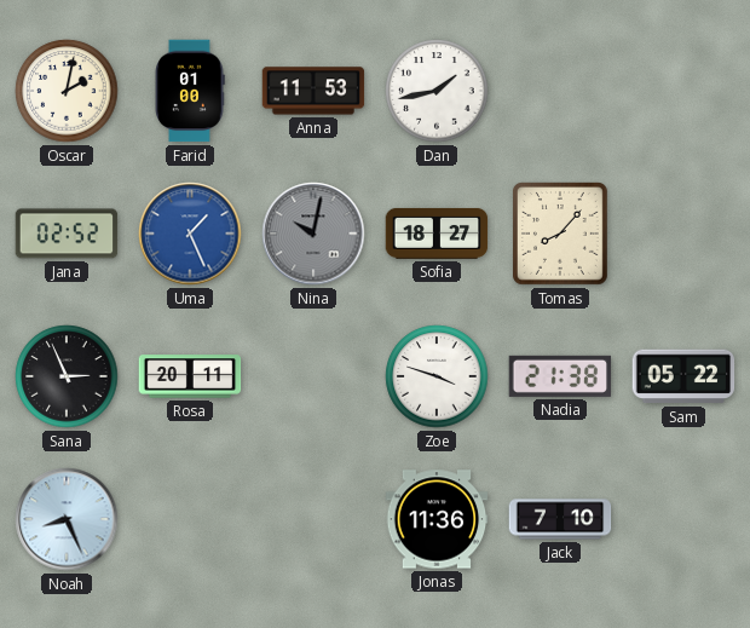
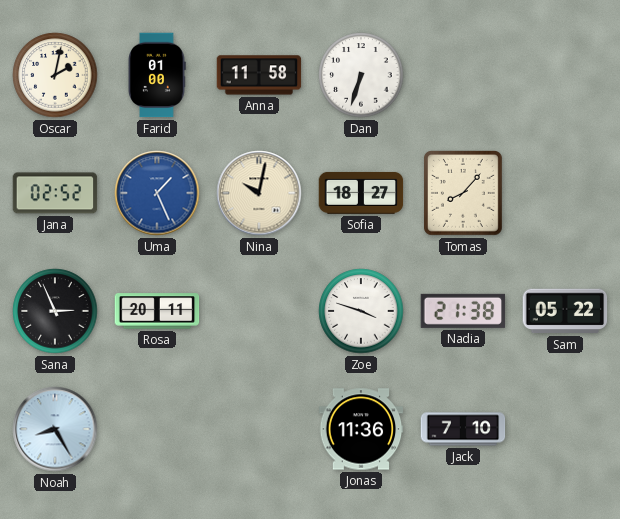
Anna: 11:53 -> 11:58 (259, 75)
Dan: 1:43 -> 6:33 (361, 75)
Nina dial: grey -> cream (259, 193)
Noah: 8:26 -> 8:25 (55, 429)
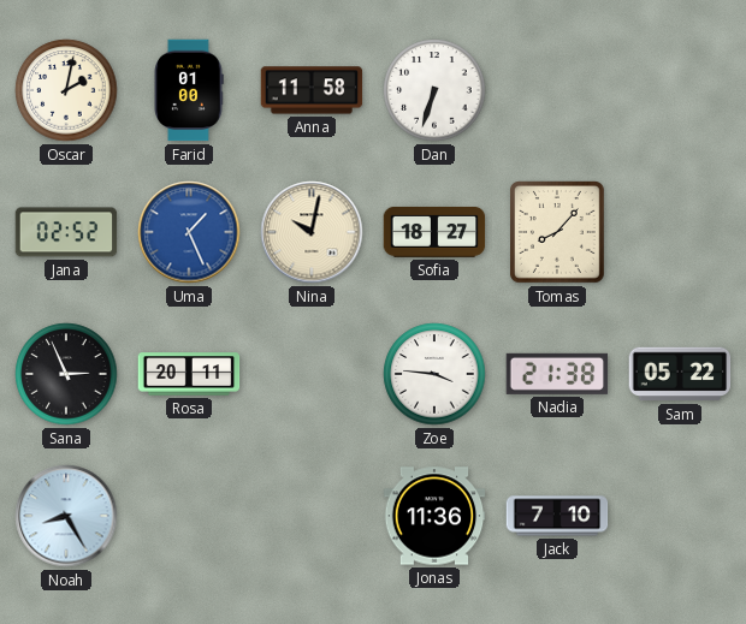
Zoe: 3:48 -> 3:46 (434, 374)
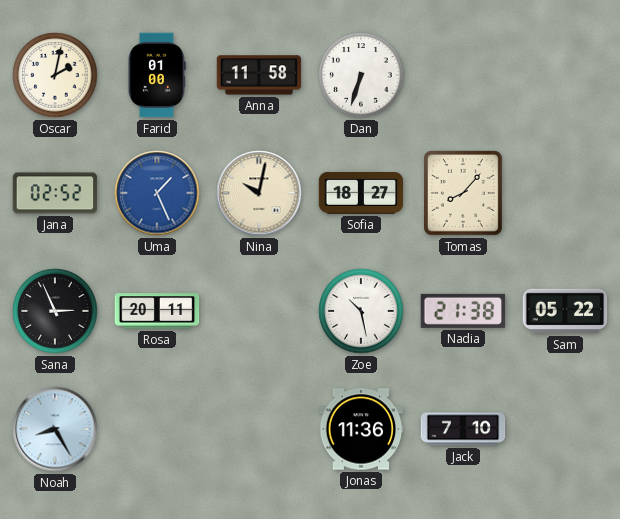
Zoe: 3:46 -> 10:28 (361, 311)
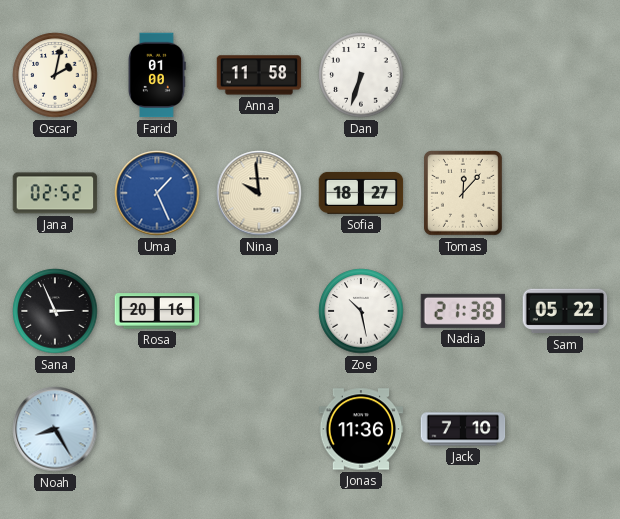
Nina: 10:02 -> 9:59 (259, 193)
Tomas: 8:07 -> 12:07 (464, 194)
Rosa: 20:11 -> 20:16 (157, 311)
